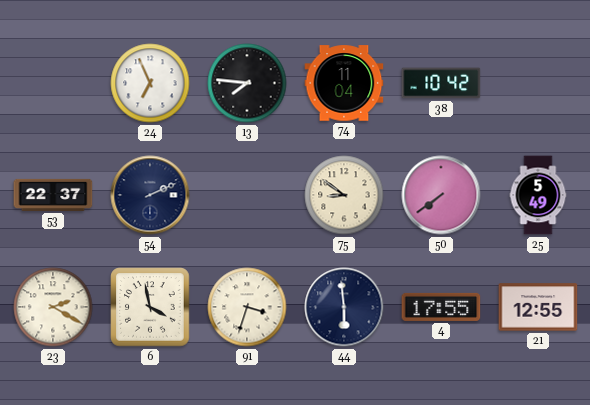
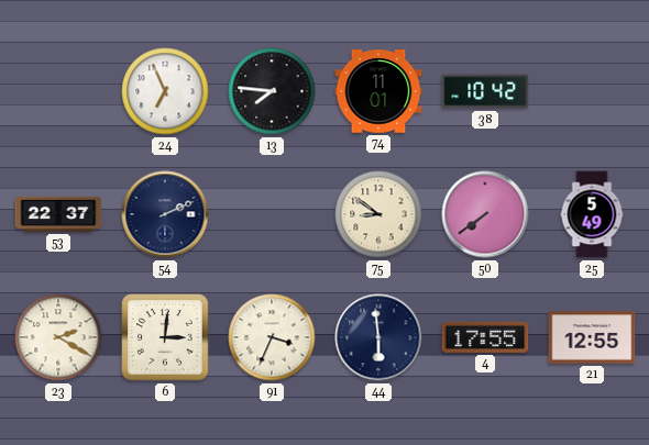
74: 11:04 -> 11:01 (378, 91)
6: 3:58 -> 3:01 (165, 337)
91: 3:33 -> 3:34 (272, 337)
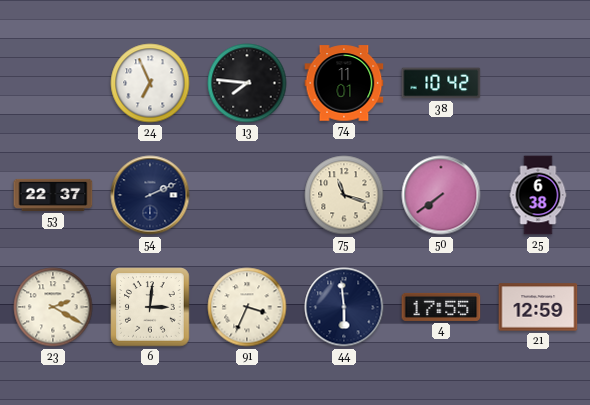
75: 8:51 -> 11:18 (344, 195)
25: 5:49 -> 6:38 (538, 195)
21: 12:55 -> 12:59 (538, 307)
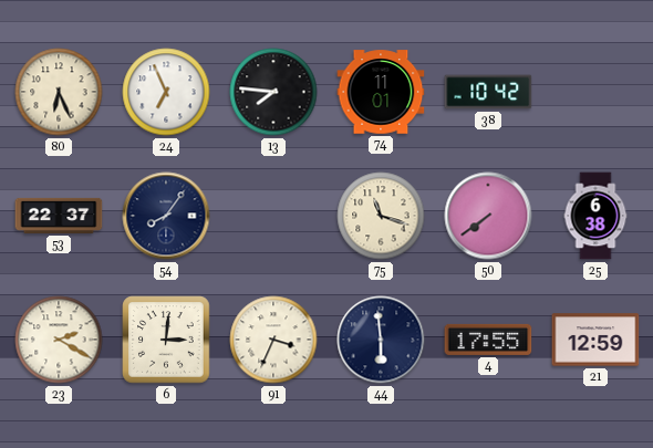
80: none -> 6:26 (59, 92)
54: 2:11 -> 8:06 (166, 216)
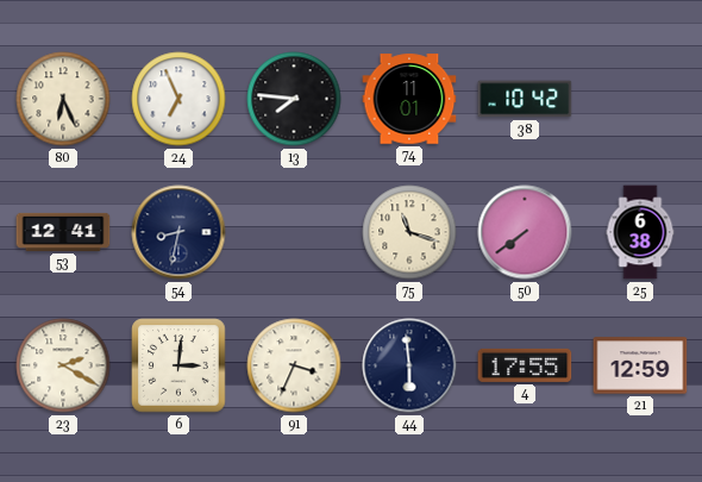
53: 22:37 -> 12:41 (63, 232)
54: 8:06 -> 8:32 (178, 232)
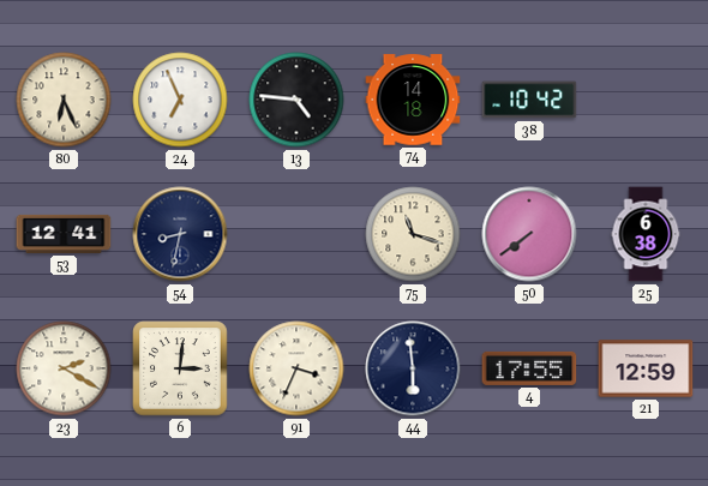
13: 7:46 -> 4:46 (296, 100)
74: 11:01 -> 14:18 (413, 100)
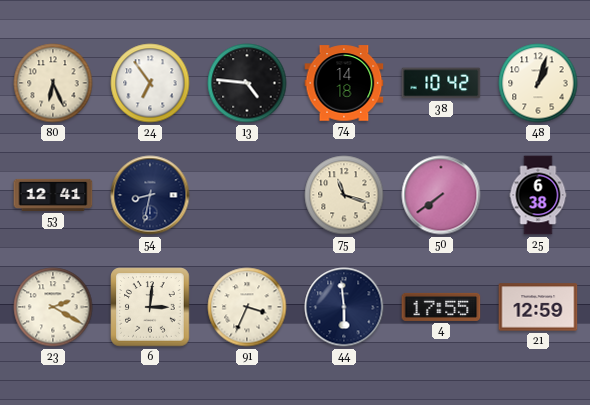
24: 6:56 -> 6:54 (150, 83)
48: none -> 1:03 (538, 83)
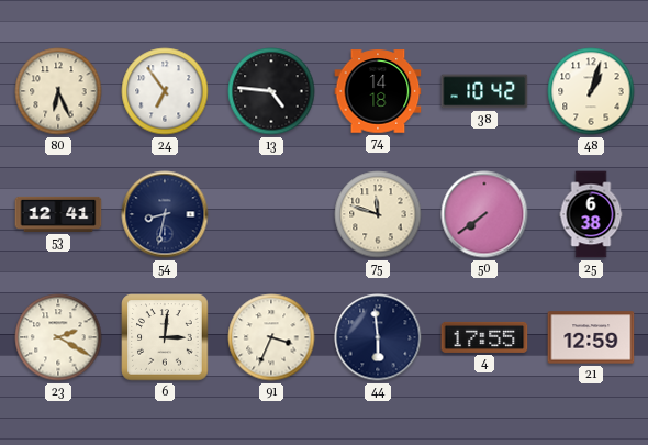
75: 11:18 -> 11:48 (378, 214)
